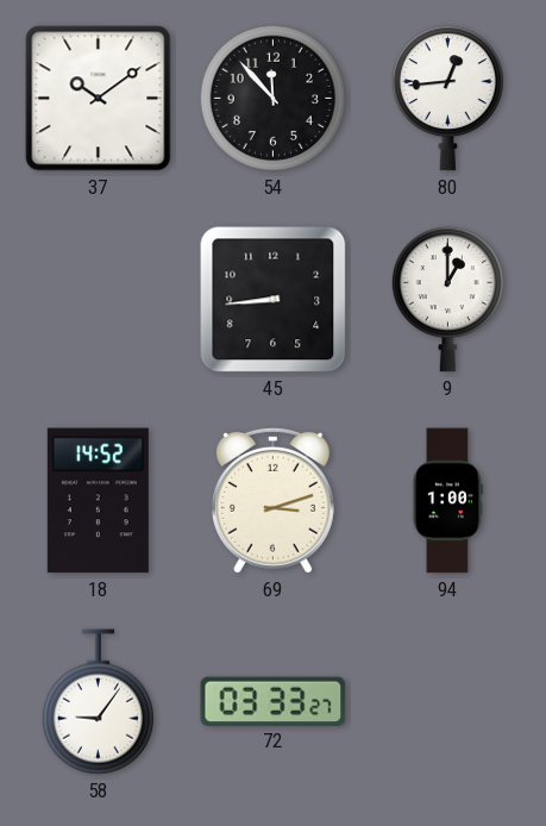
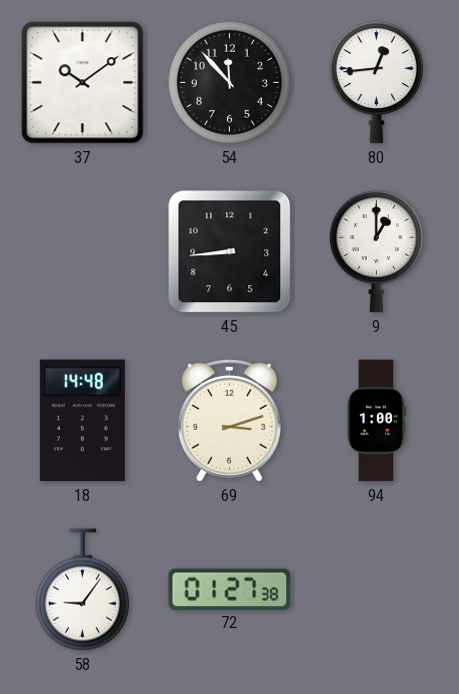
18: 14:52 -> 14:48 (82, 421)
72: 03:33 -> 01:27 (230, 589)
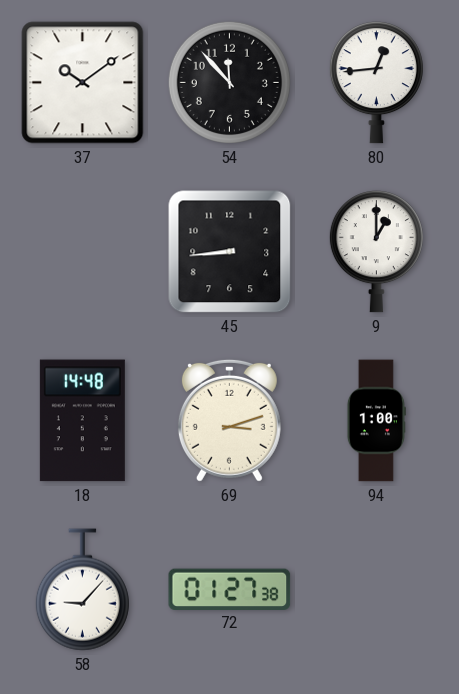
58: 9:06 -> 9:07 (82, 590)
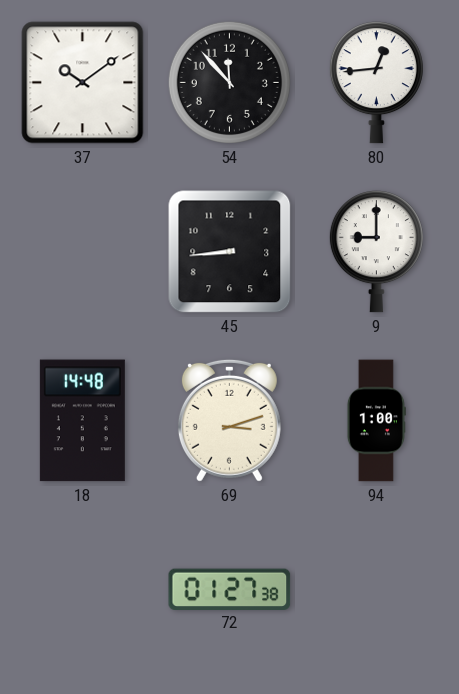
9: 1:00 -> 9:00 (376, 252)
58: 9:07 -> none (82, 590)
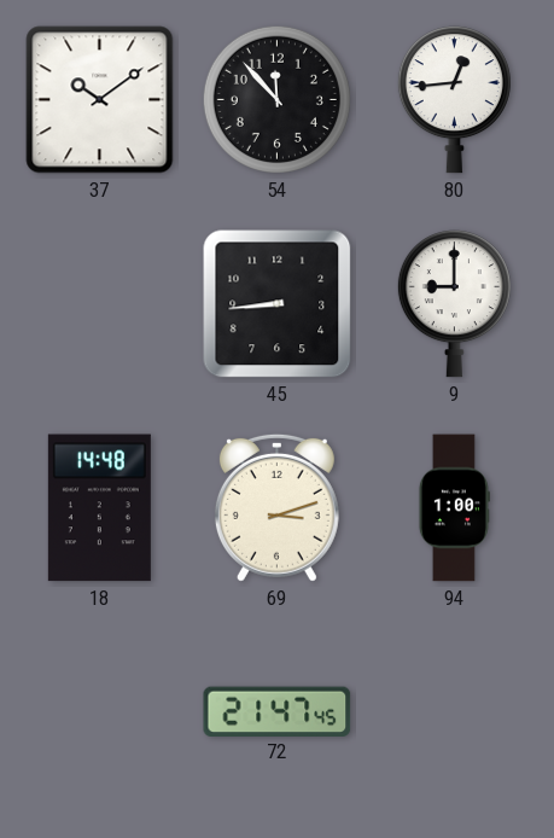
72: 01:27 -> 21:47 (278, 711)
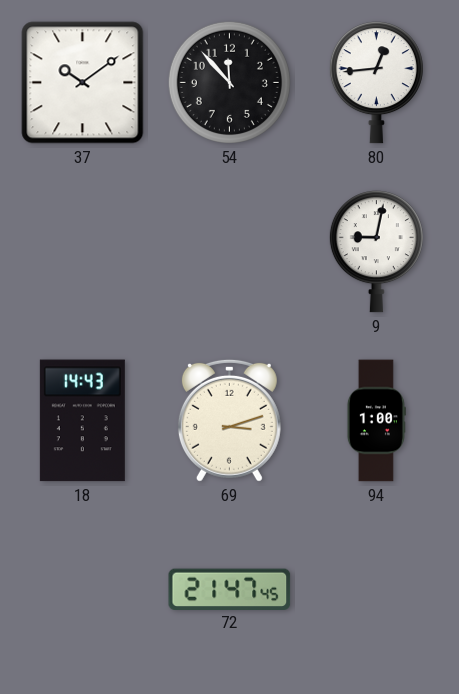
45: 8:44 -> none (278, 304)
9: 9:00 -> 9:02 (376, 252)
18: 14:48 -> 14:43 (82, 421)
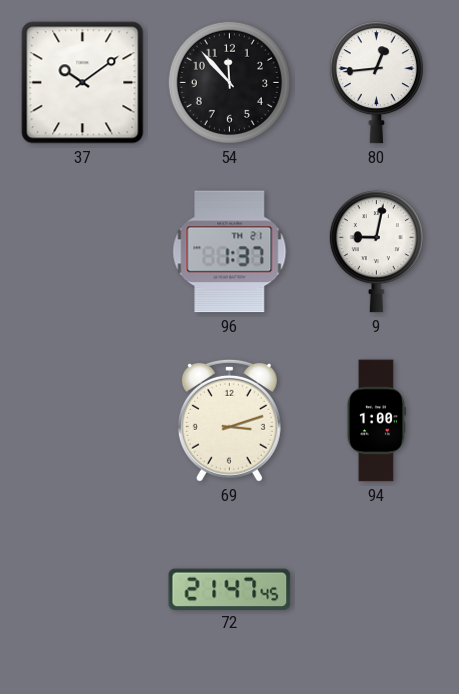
96: none -> 1:37 (230, 252)
18: 14:43 -> none (82, 421)
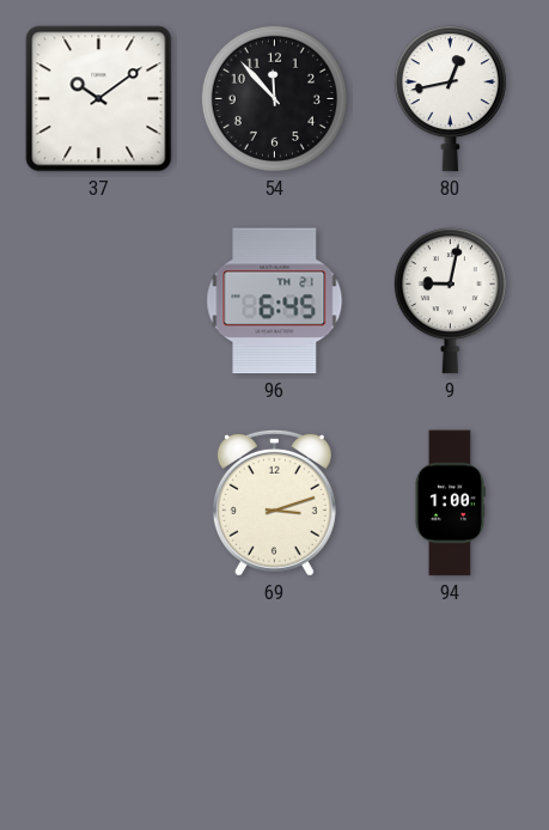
80: 12:44 -> 12:43 (450, 99)
96: 1:37 -> 6:45 (275, 301)
72: 21:47 -> none (230, 589)
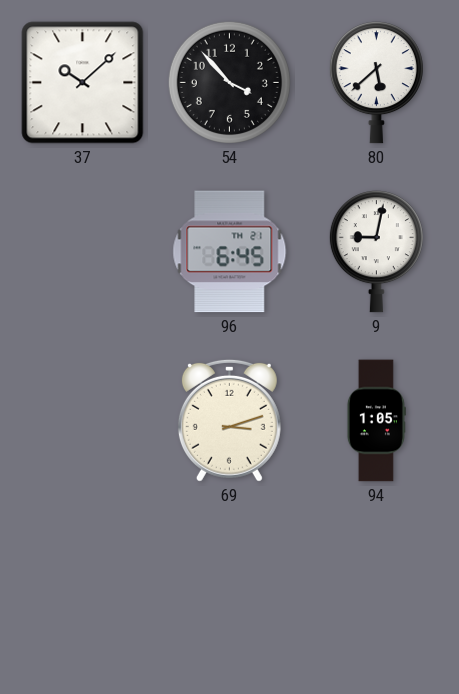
37: 10:09 -> 10:08 (83, 83)
54: 11:53 -> 3:53 (229, 82)
80: 12:43 -> 5:38 (376, 83)
94: 1:00 -> 1:05 (376, 421)
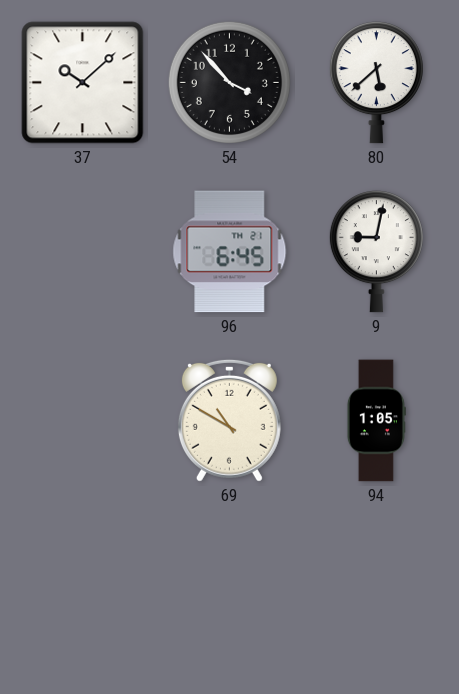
69: 3:12 -> 10:50 (229, 420)
